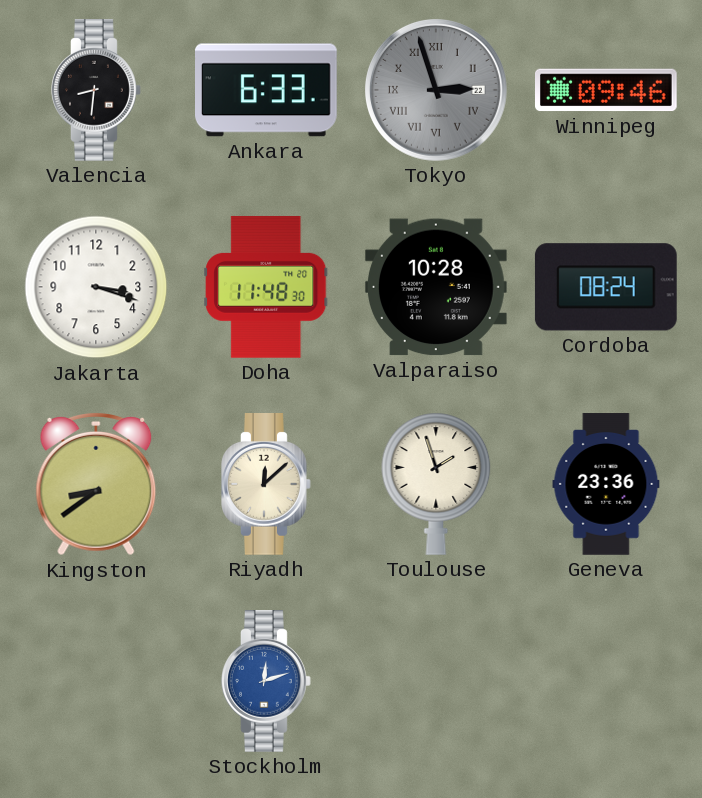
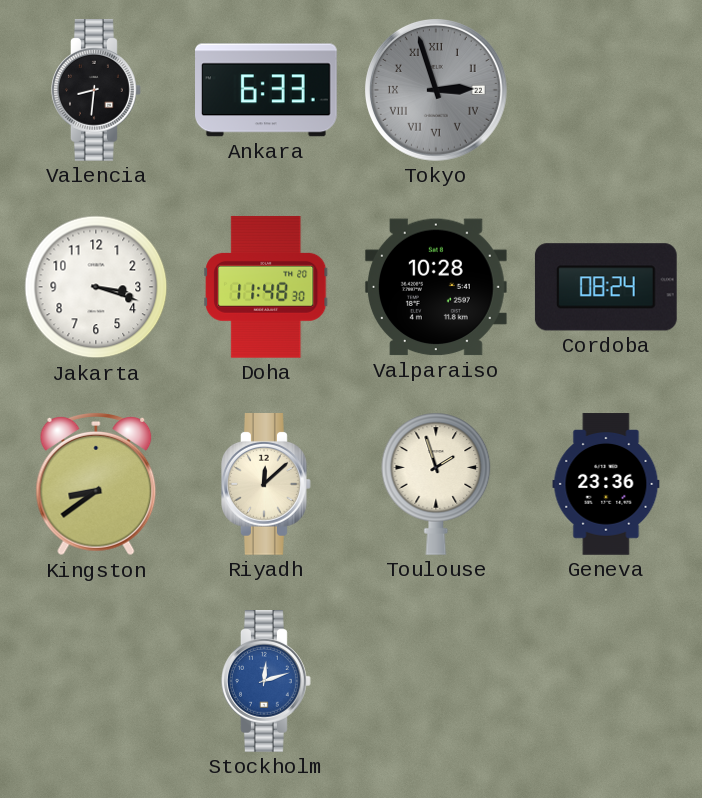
Winnipeg: 09:46 -> none (607, 90)
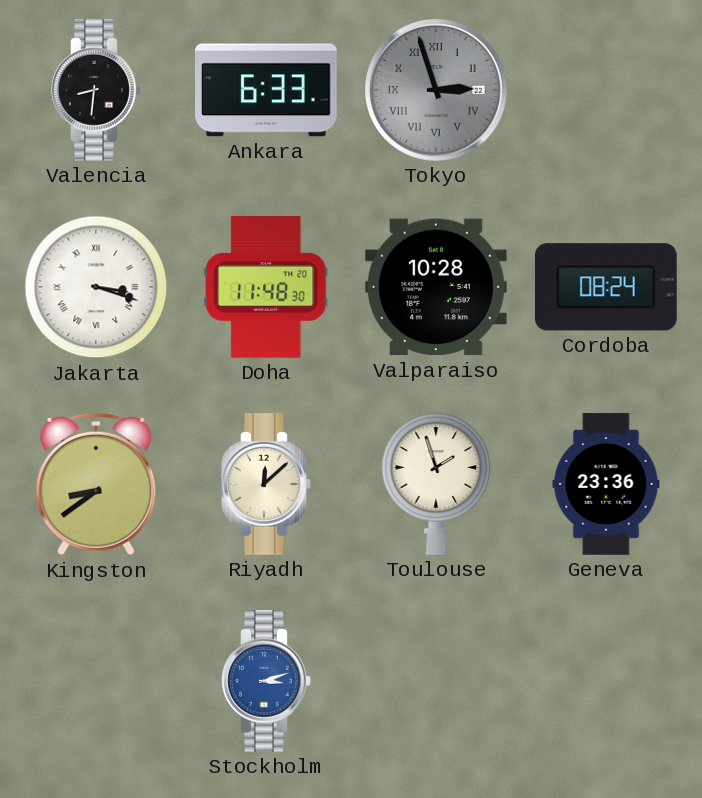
Jakarta numerals: Arabic -> Roman (96, 287)
Stockholm: 12:12 -> 3:12 (267, 682)
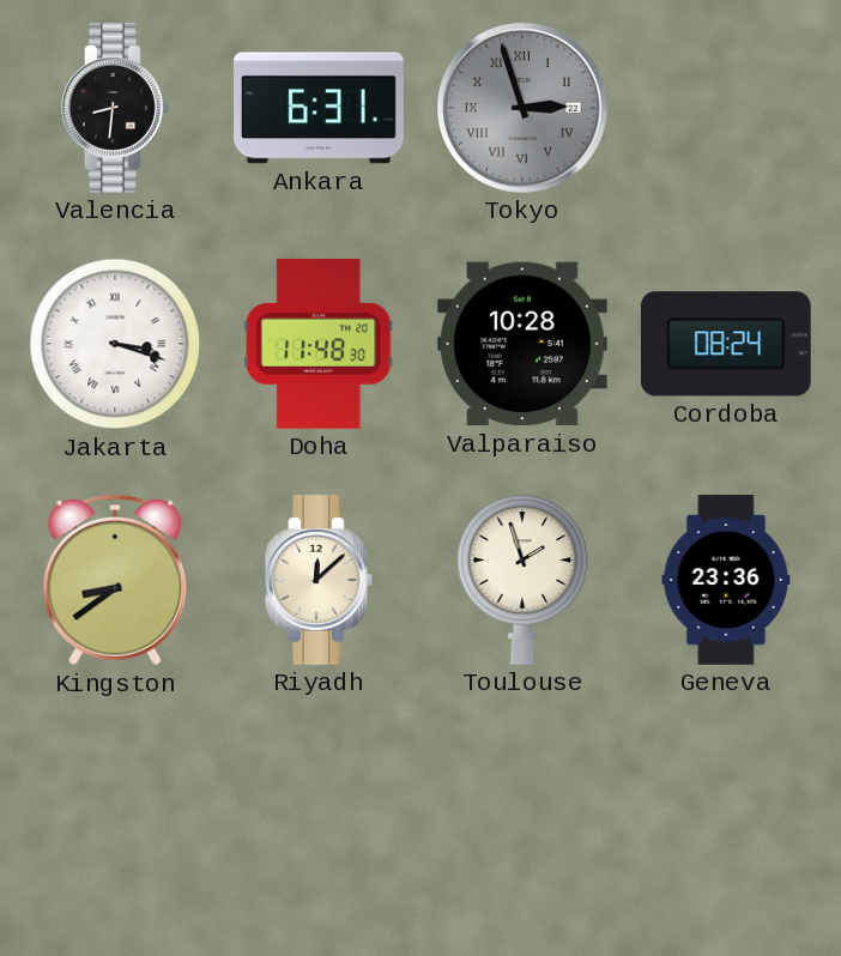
Ankara: 6:33 -> 6:31 (320, 108)
Stockholm: 3:12 -> none (267, 682)
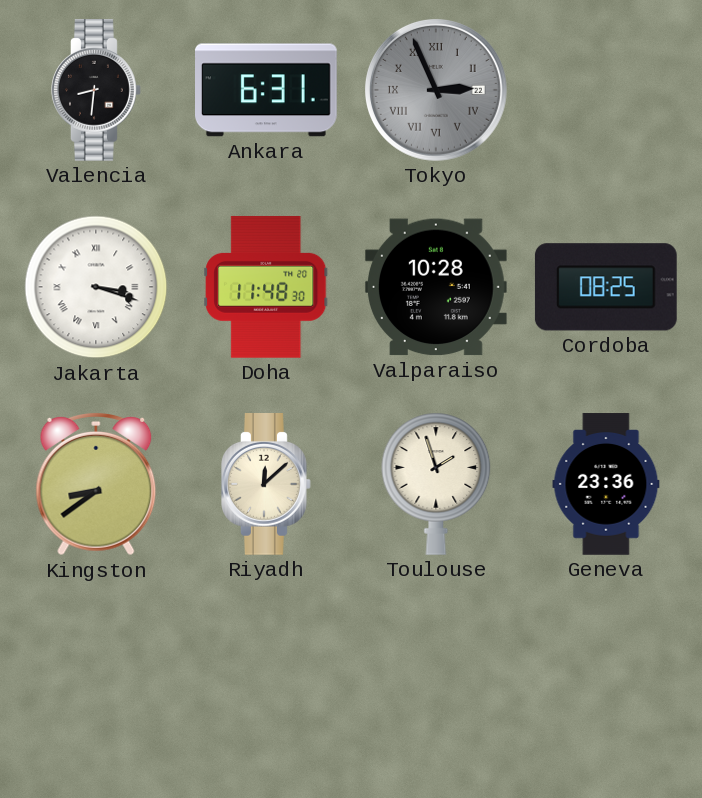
Tokyo: 2:57 -> 2:56 (436, 90)
Cordoba: 08:24 -> 08:25 (606, 287)
